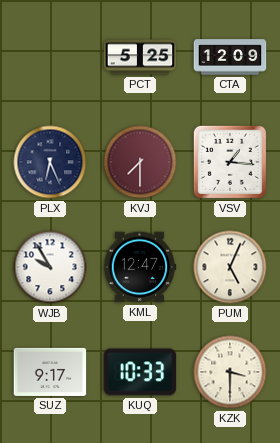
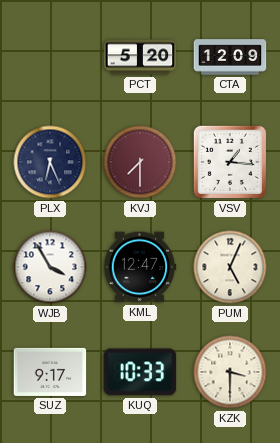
PCT: 5:25 -> 5:20 (140, 57)
WJB: 9:55 -> 3:55 (50, 267)
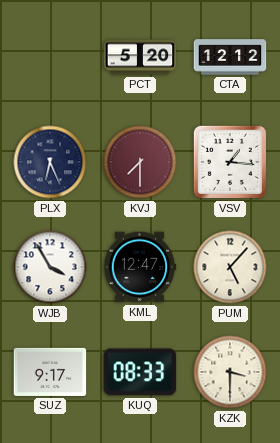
CTA: 12:09 -> 12:12 (230, 57)
PUM: 5:04 -> 5:07 (230, 267)
KUQ: 10:33 -> 08:33 (140, 372)
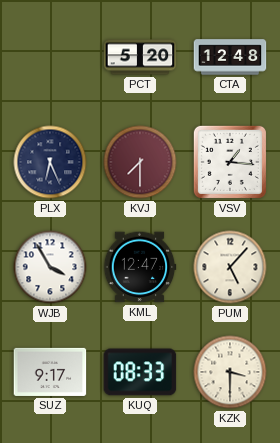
CTA: 12:12 -> 12:48 (230, 57)
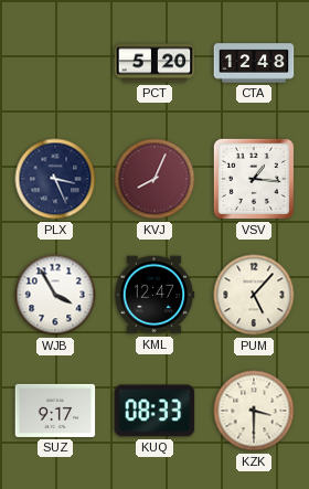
PLX: 6:26 -> 3:26 (55, 179)
KVJ: 7:30 -> 8:04 (154, 179)
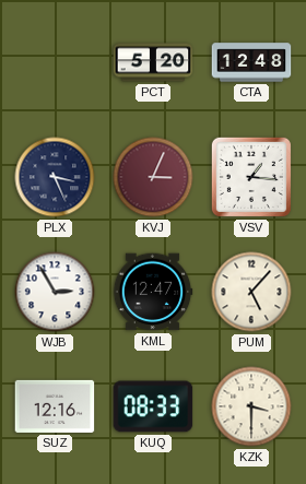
KVJ: 8:04 -> 3:04 (153, 177)
WJB: 3:55 -> 2:55 (55, 292)
SUZ: 9:17 -> 12:16 (55, 406)
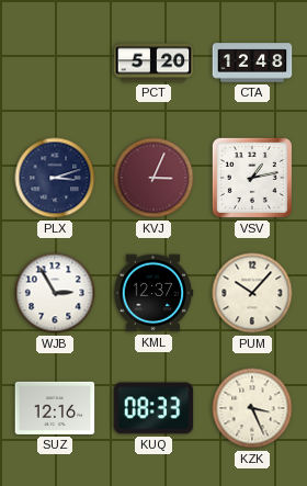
PLX: 3:26 -> 3:12 (55, 178)
VSV: 1:16 -> 1:13 (252, 178)
KML: 12:47 -> 12:37 (153, 293)
PUM: 5:07 -> 10:07 (252, 293)
KZK: 3:30 -> 3:26 (252, 408)
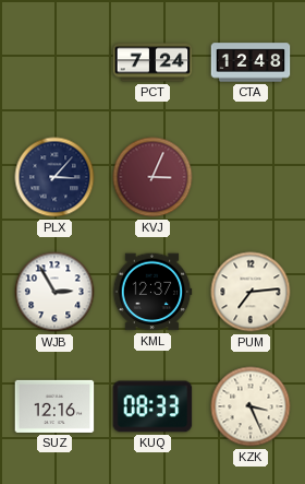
PCT: 5:20 -> 7:24 (152, 62)
PLX: 3:12 -> 3:07 (54, 177)
VSV: 1:13 -> none (252, 178)
PUM: 10:07 -> 7:14 (251, 292)
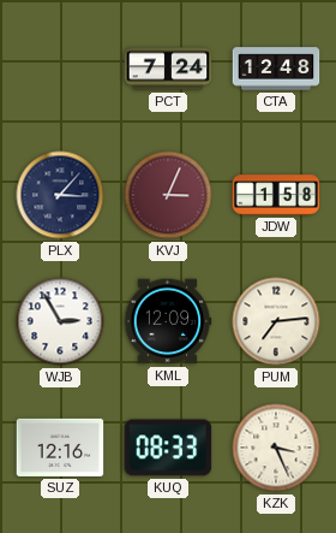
JDW: none -> 1:58 (276, 195)
KML: 12:37 -> 12:09 (168, 321)
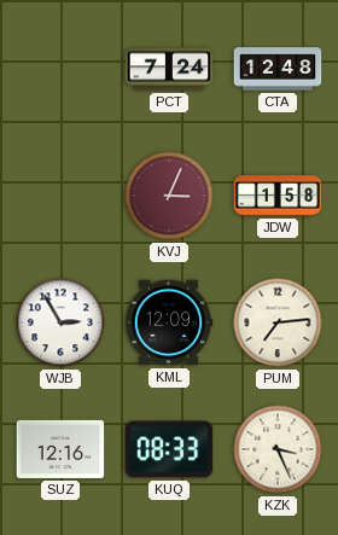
PLX: 3:07 -> none (60, 195)
